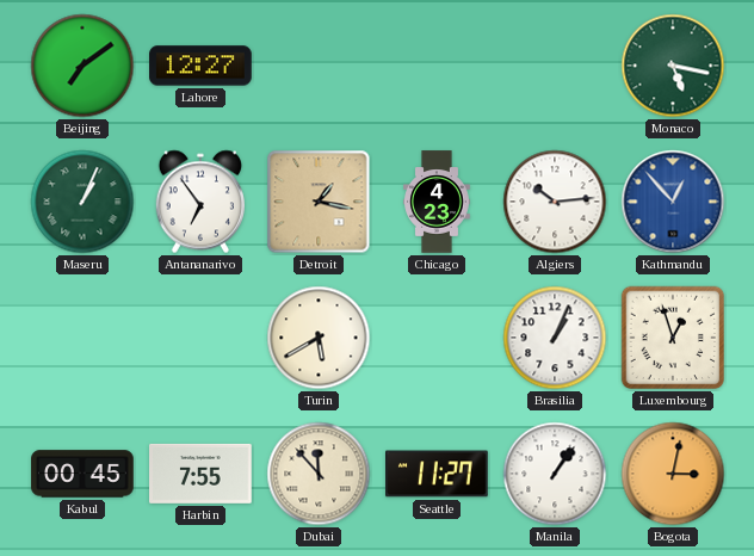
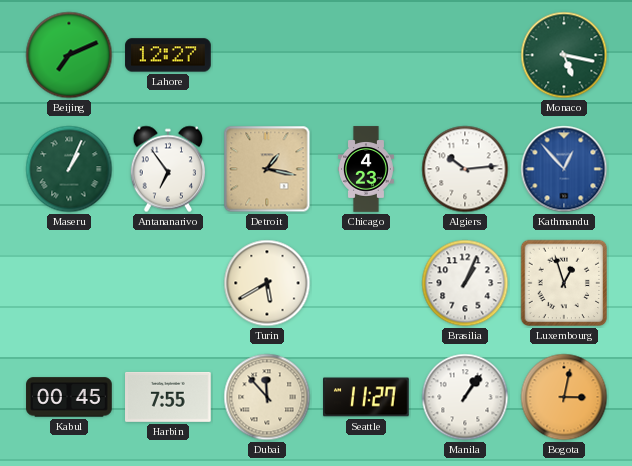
Beijing: 7:09 -> 7:11 (69, 55)
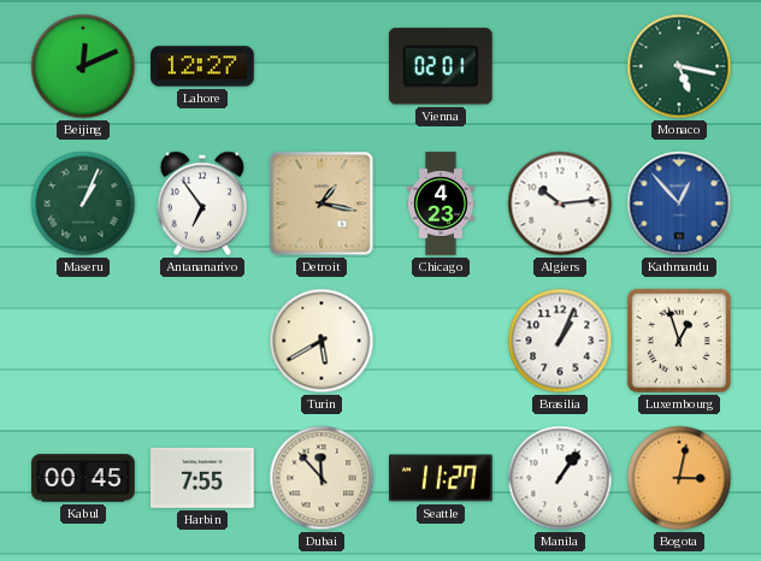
Beijing: 7:11 -> 12:11 (83, 66)
Vienna: none -> 02:01 (441, 66)
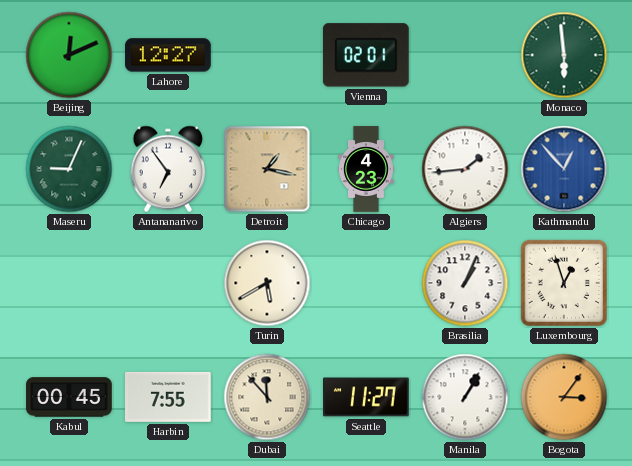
Monaco: 5:17 -> 5:59 (564, 55)
Maseru: 1:04 -> 9:04 (69, 169)
Algiers: 10:14 -> 1:44 (465, 169)
Manila: 1:06 -> 1:05 (465, 397)
Bogota: 3:02 -> 3:06 (564, 397)
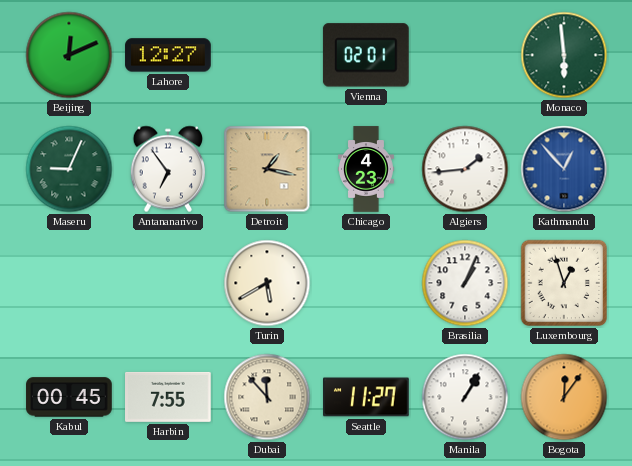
Bogota: 3:06 -> 12:06 (564, 397)
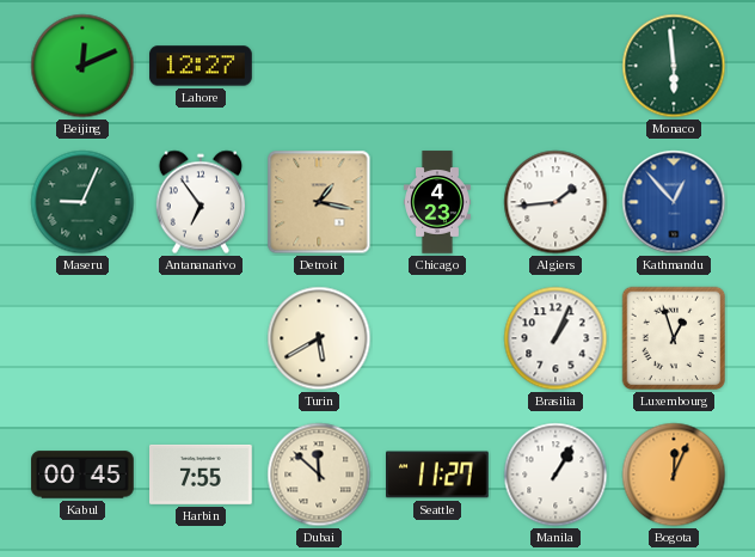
Vienna: 02:01 -> none (366, 55)
Dubai: 11:53 -> 11:52 (319, 475)
Bogota: 12:06 -> 12:04 (674, 475)
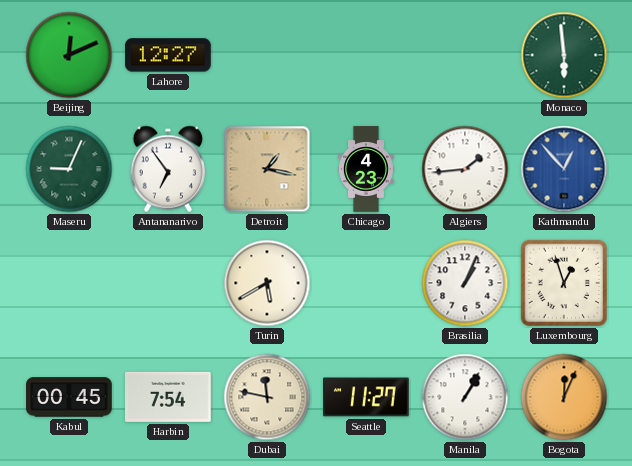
Harbin: 7:55 -> 7:54 (169, 397)
Dubai: 11:52 -> 11:47 (267, 397)
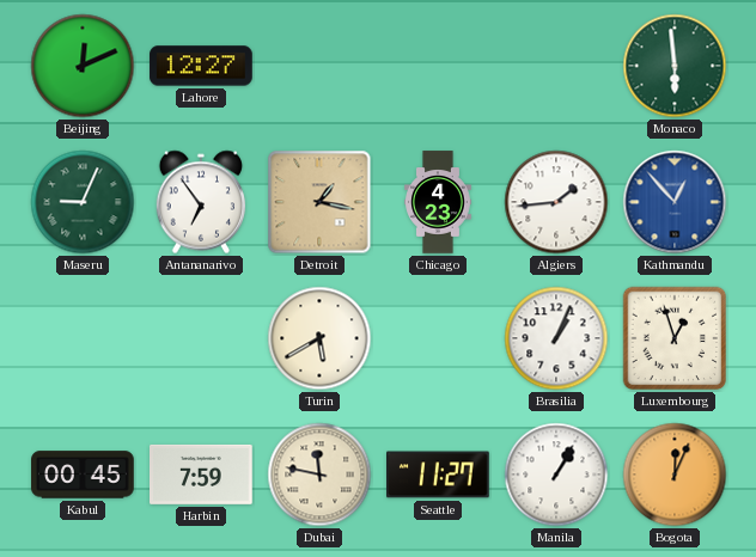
Harbin: 7:54 -> 7:59 (202, 475)
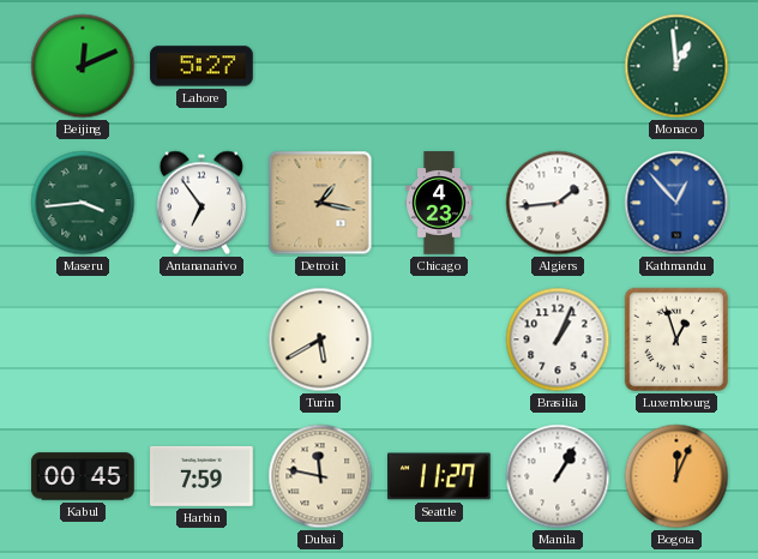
Lahore: 12:27 -> 5:27 (201, 66)
Monaco: 5:59 -> 12:59 (676, 66)
Maseru: 9:04 -> 3:44 (83, 203)
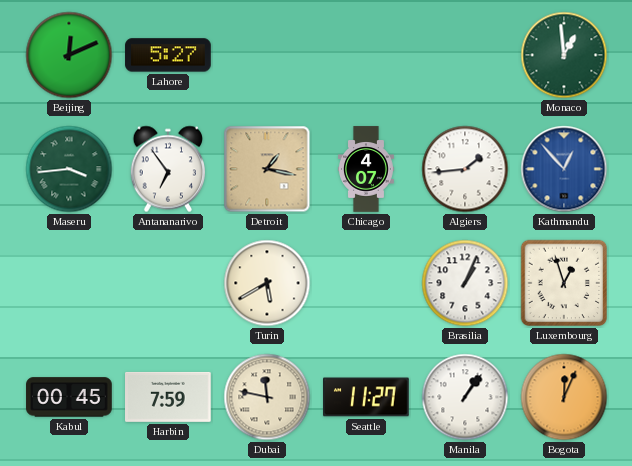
Chicago: 4:23 -> 4:07 (367, 169)
Manila: 1:05 -> 1:06 (465, 397)
